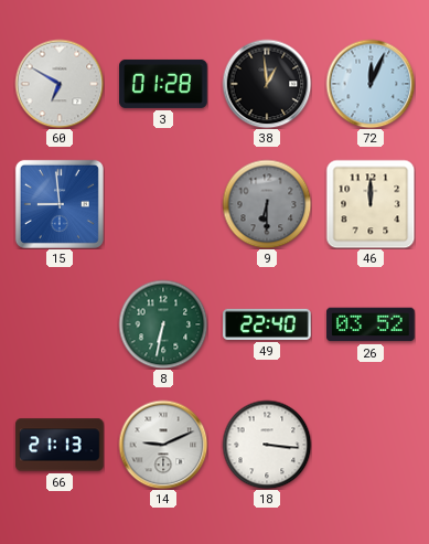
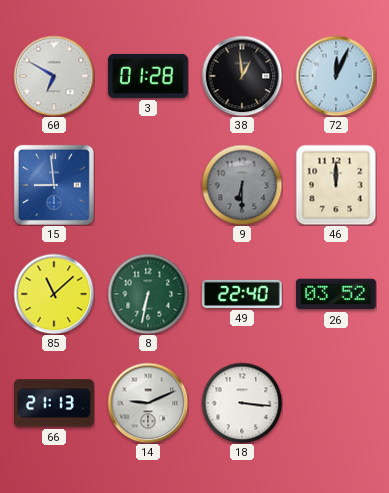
85: none -> 11:08 (54, 294)
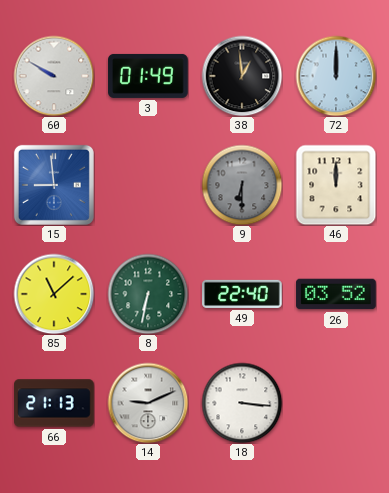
60: 6:50 -> 9:50 (54, 76)
3: 01:28 -> 01:49 (148, 76)
72: 12:04 -> 12:00 (336, 76)
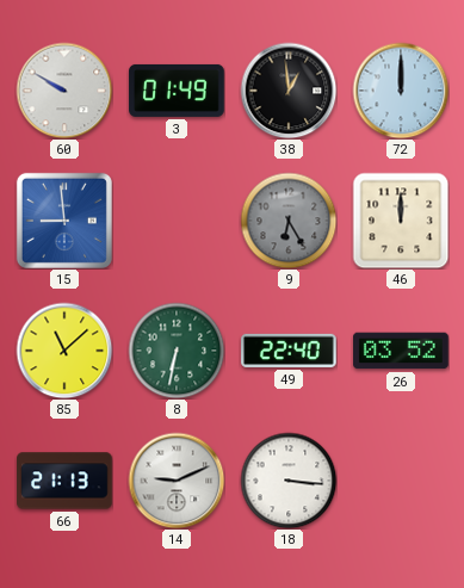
9: 6:30 -> 6:25 (289, 221)
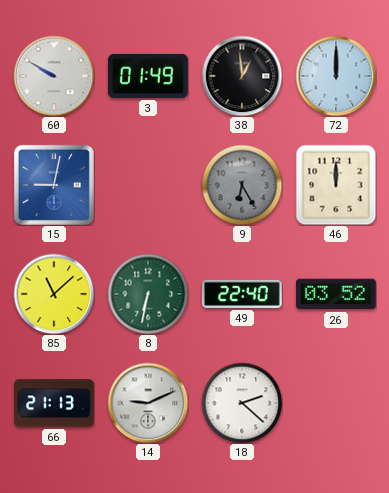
15: 8:59 -> 9:02 (54, 185)
18: 3:16 -> 2:22 (242, 403)
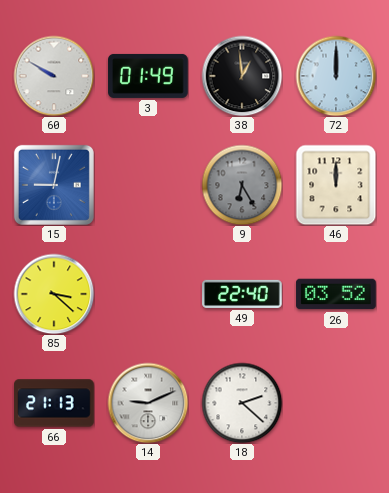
85: 11:08 -> 3:22 (54, 294)
8: 6:32 -> none (148, 294)
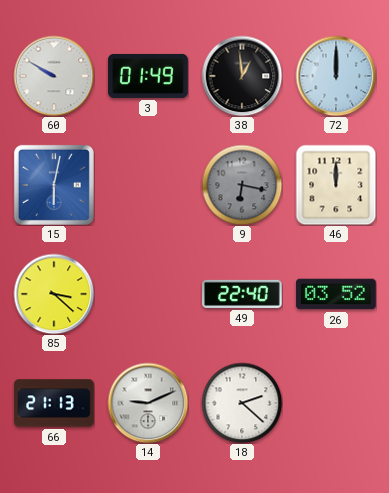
15: 9:02 -> 6:02 (54, 185)
9: 6:25 -> 6:17 (242, 185)
